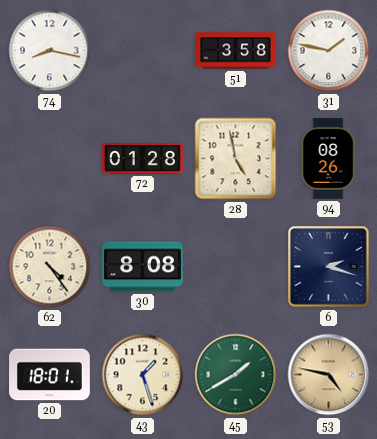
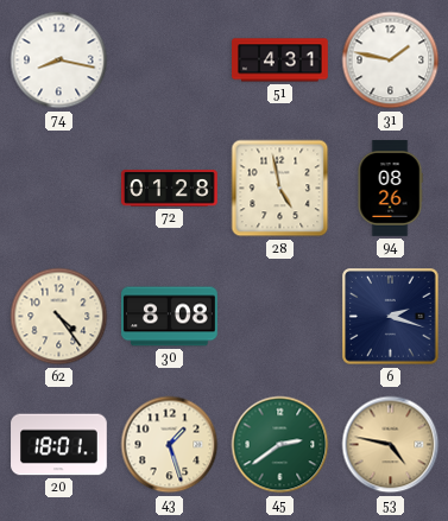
51: 3:58 -> 4:31 (280, 61)
45: 1:40 -> 2:39 (280, 445)
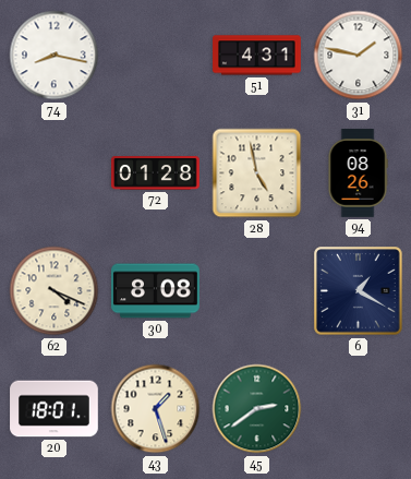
62: 4:24 -> 4:19 (55, 291)
6: 2:18 -> 1:20 (359, 291)
53: 4:47 -> none (391, 445)
